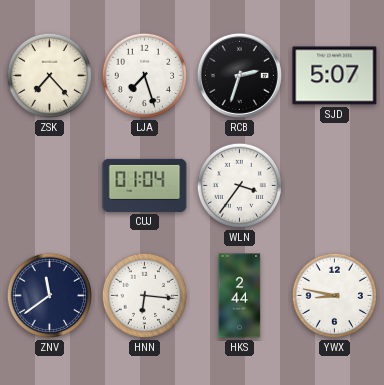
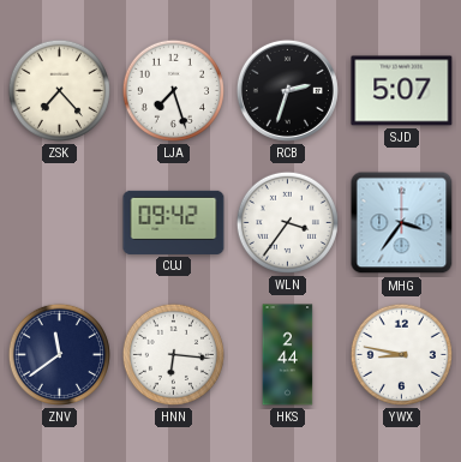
CUJ: 01:04 -> 09:42 (174, 222)
MHG: none -> 3:36 (402, 223)
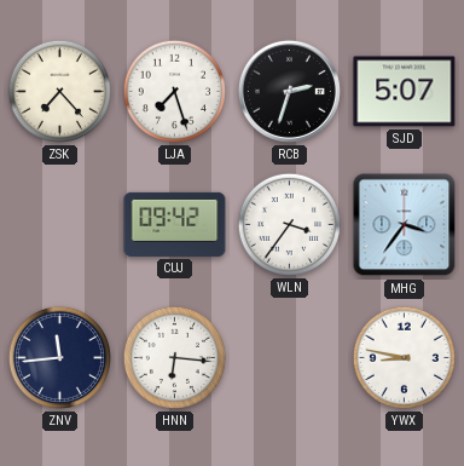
ZNV: 11:39 -> 11:44 (59, 357)
HKS: 2:44 -> none (288, 355)
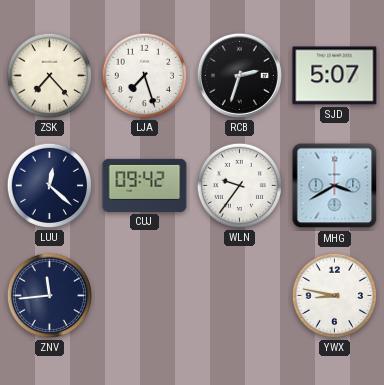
LUU: none -> 12:22 (49, 185)
WLN: 3:36 -> 9:36 (239, 185)
MHG: 3:36 -> 3:40 (335, 186)
HNN: 6:16 -> none (174, 357)
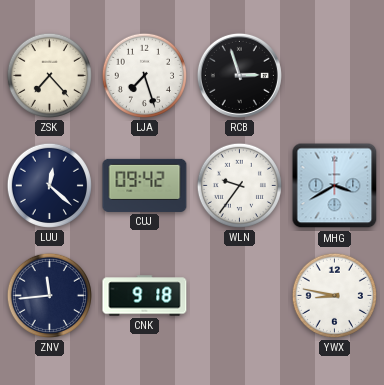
RCB: 2:33 -> 2:57 (239, 75)
SJD: 5:07 -> none (335, 76)
CNK: none -> 9:18 (145, 296)
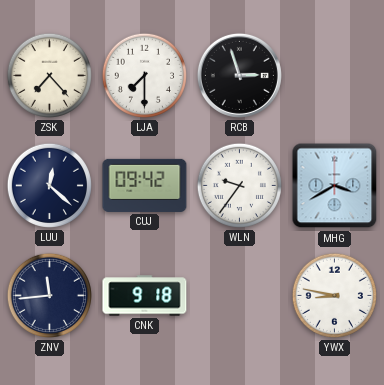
LJA: 7:27 -> 7:30 (144, 75)
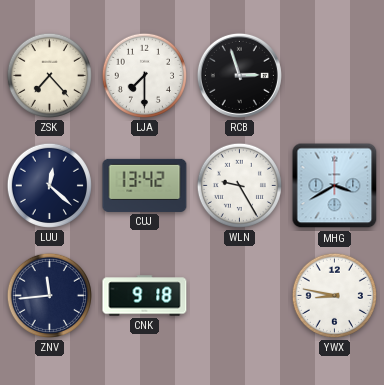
CUJ: 09:42 -> 13:42 (145, 185)
WLN: 9:36 -> 9:25 (239, 185)
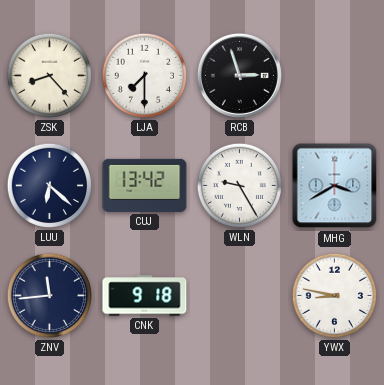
ZSK: 7:23 -> 8:23 (49, 75)
LUU: 12:22 -> 6:22 (49, 185)
